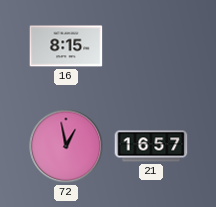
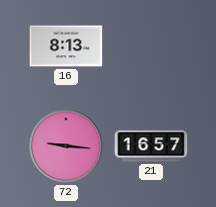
16: 8:15 -> 8:13 (66, 46)
72: 12:58 -> 9:16 (66, 146)
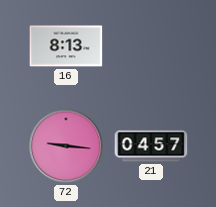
21: 16:57 -> 04:57 (151, 146)
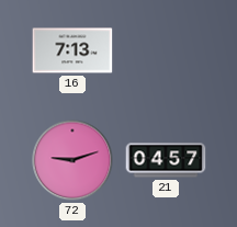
16: 8:13 -> 7:13 (72, 50)
72: 9:16 -> 9:12 (72, 160)
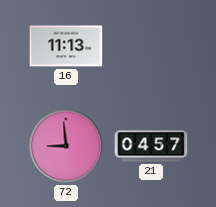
16: 7:13 -> 11:13 (66, 46)
72: 9:12 -> 8:59 (66, 146)
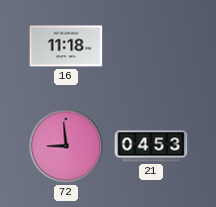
16: 11:13 -> 11:18 (66, 46)
21: 04:57 -> 04:53 (151, 146)
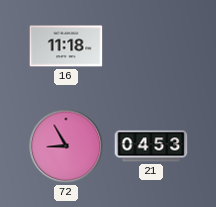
72: 8:59 -> 8:55 (66, 146)
